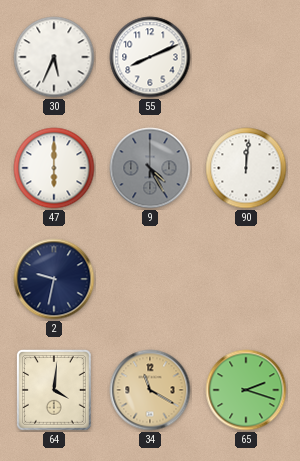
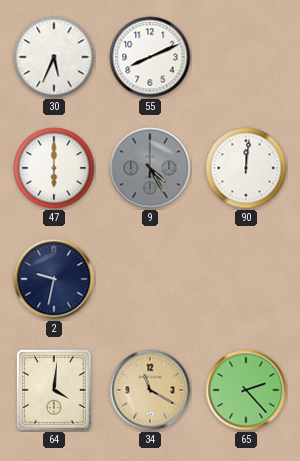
65: 2:18 -> 2:23 (246, 390)
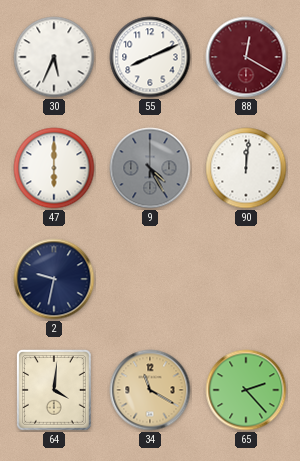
88: none -> 12:20 (246, 57)
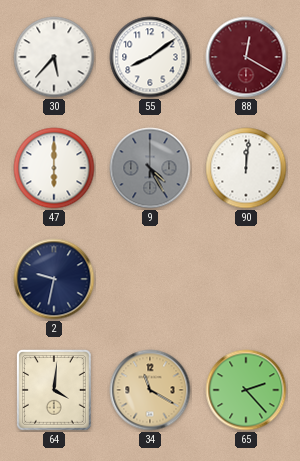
30: 5:34 -> 5:37 (54, 57)
55: 8:11 -> 8:09 (150, 57)
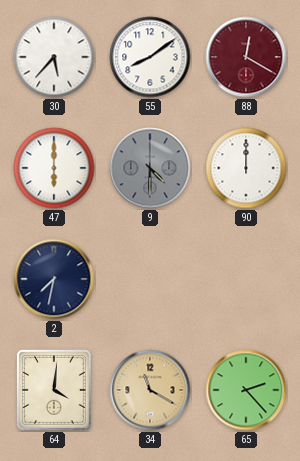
9: 4:25 -> 4:30 (150, 168)
90: 12:01 -> 12:00 (246, 168)
2: 9:32 -> 7:32 (54, 279)
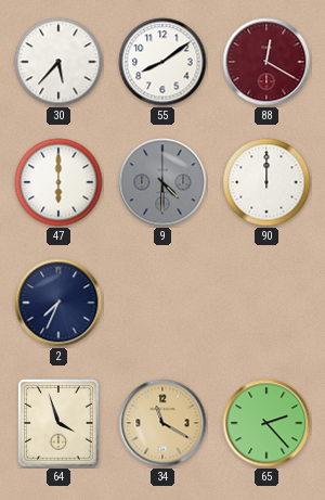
2: 7:32 -> 7:34 (58, 303)
64: 4:01 -> 3:57 (58, 424)
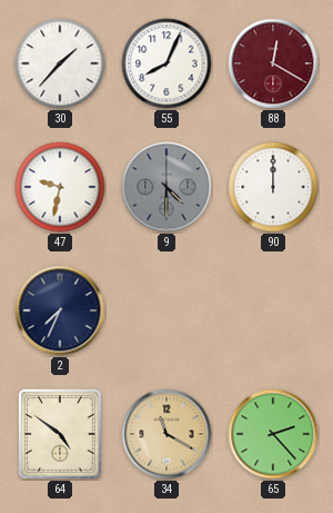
30: 5:37 -> 1:37 (60, 63)
55: 8:09 -> 8:04 (167, 63)
47: 6:00 -> 9:32 (60, 187)
64: 3:57 -> 4:51 (60, 435)
